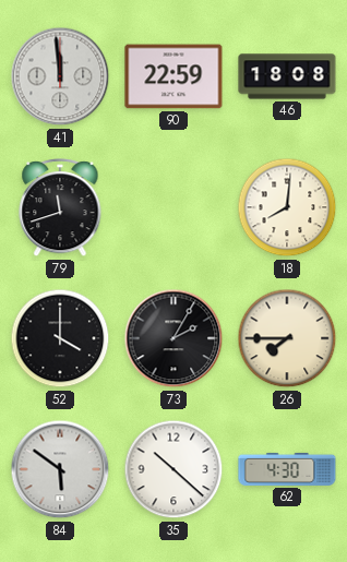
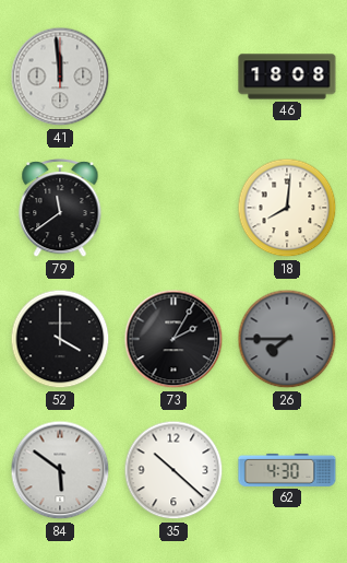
90: 22:59 -> none (174, 76)
79: 11:42 -> 11:39 (60, 209)
26 dial: cream -> grey (287, 339)
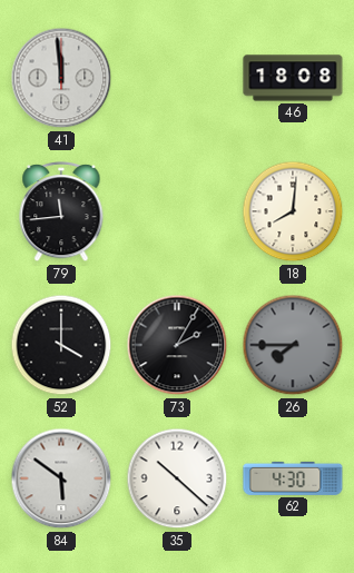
79: 11:39 -> 11:44 (61, 213)
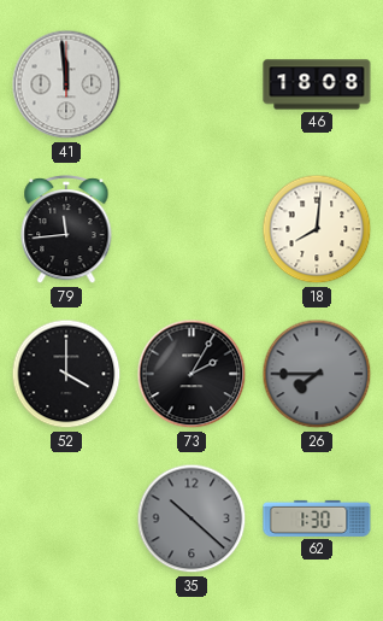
84: 5:51 -> none (61, 478)
35 dial: white -> grey (191, 519)
62: 4:30 -> 1:30 (317, 519)
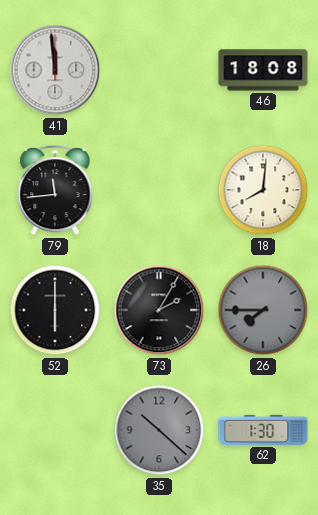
52: 4:00 -> 6:00 (55, 310)
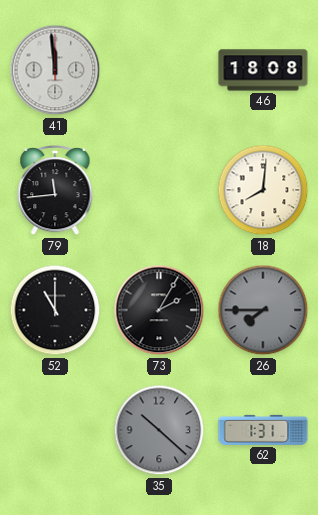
52: 6:00 -> 11:00 (55, 310)
62: 1:30 -> 1:31 (263, 430)
